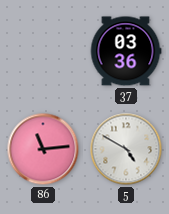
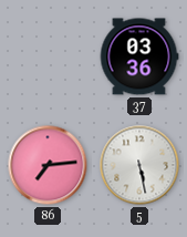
86: 11:14 -> 7:14 (48, 165)
5: 4:50 -> 5:28 (139, 165)
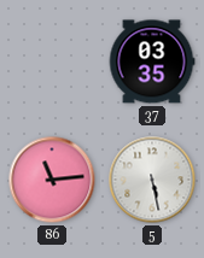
37: 03:36 -> 03:35 (152, 61)
86: 7:14 -> 11:14 (52, 180)
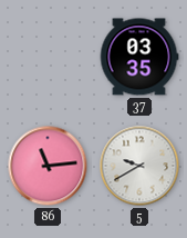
5: 5:28 -> 9:40 (139, 166)
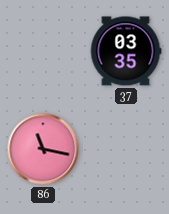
86: 11:14 -> 11:17 (43, 149)
5: 9:40 -> none (139, 166)
